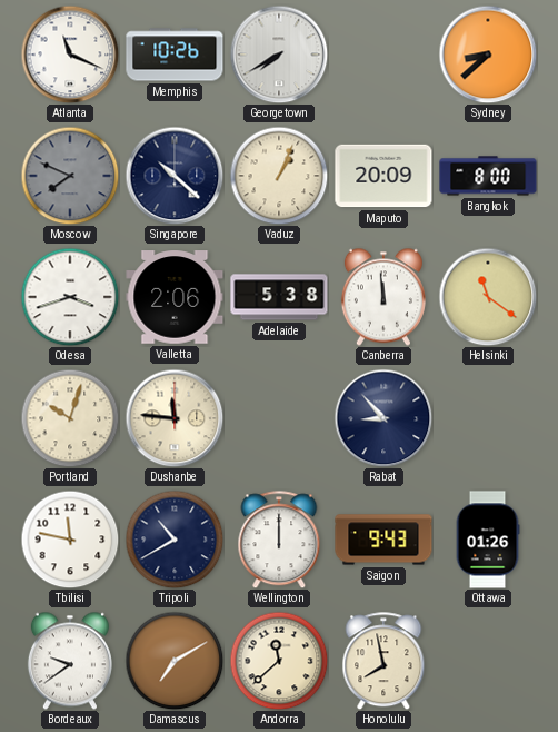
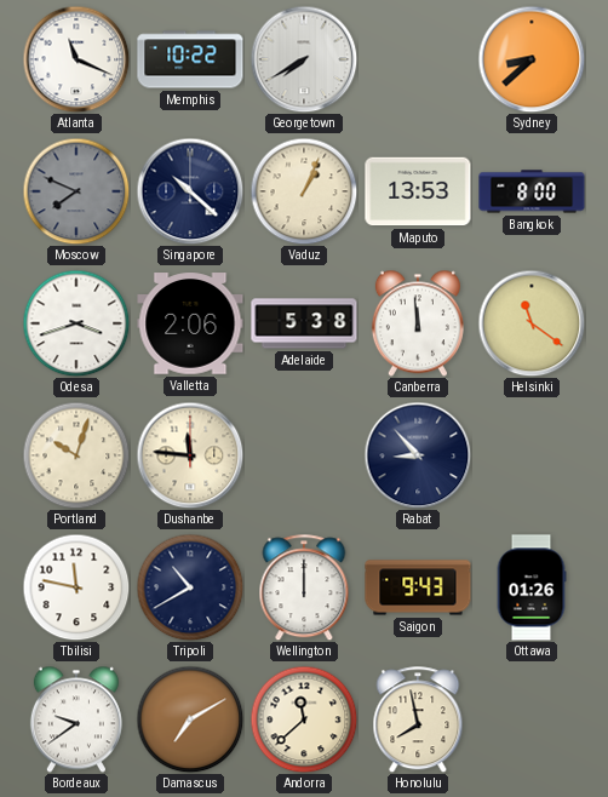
Memphis: 10:26 -> 10:22 (190, 59)
Maputo: 20:09 -> 13:53 (418, 191)
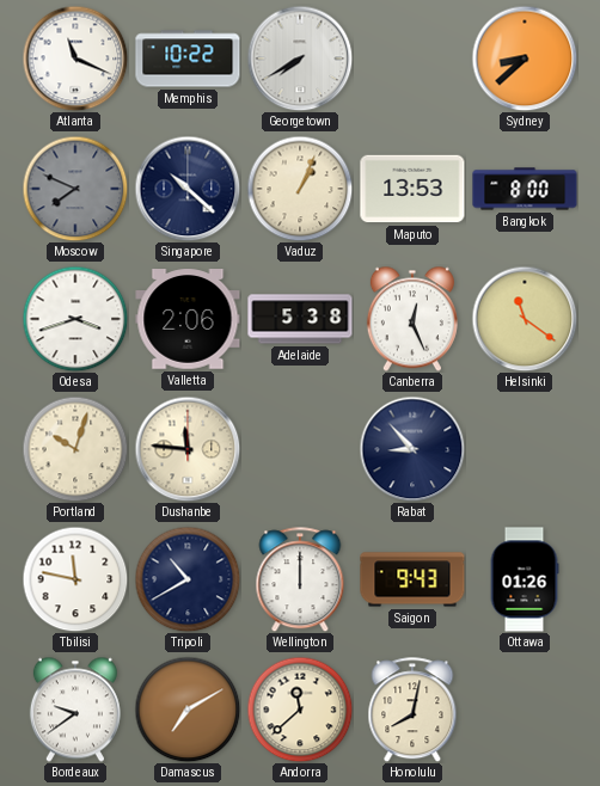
Canberra: 11:59 -> 12:26 (412, 319)
Honolulu: 7:58 -> 8:02 (412, 710)
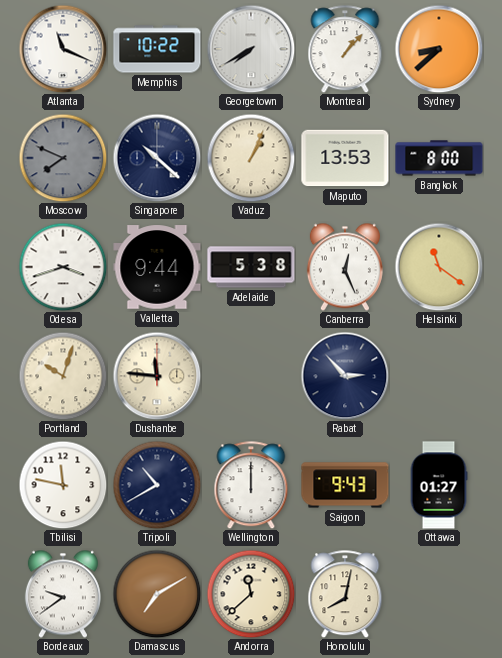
Montreal: none -> 1:07 (345, 49)
Valletta: 2:06 -> 9:44 (157, 267)
Rabat: 8:53 -> 2:53 (345, 376)
Ottawa: 01:26 -> 01:27 (439, 485)
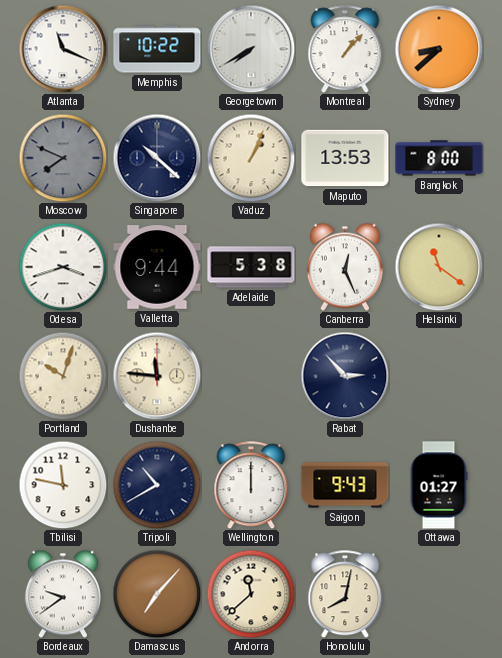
Damascus: 7:10 -> 7:07 (157, 594)
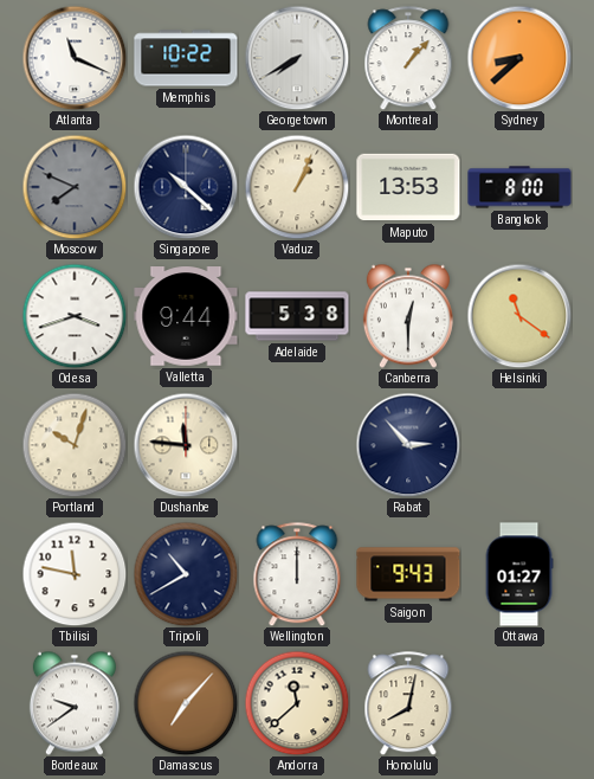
Canberra: 12:26 -> 12:30 (408, 316)
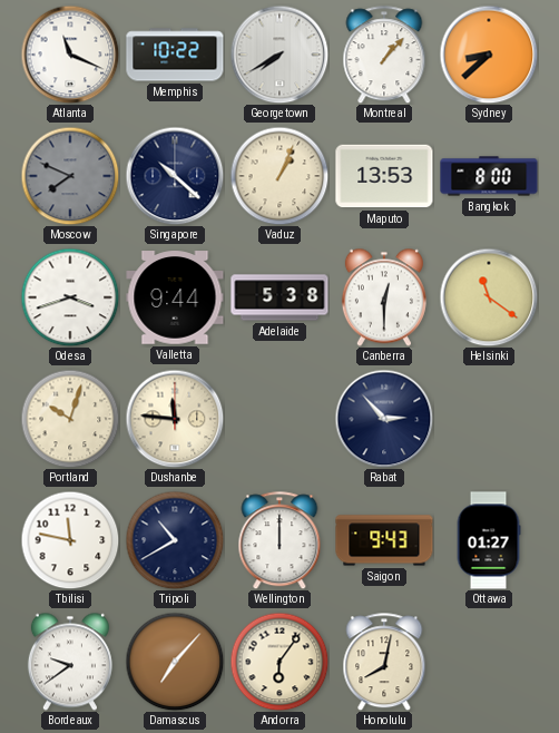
Andorra: 11:38 -> 6:06 (279, 662)
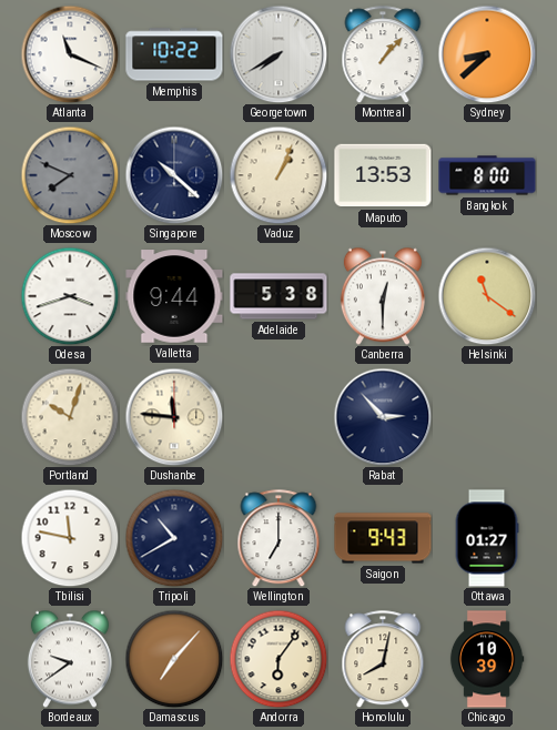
Wellington: 12:00 -> 7:00 (278, 538)
Chicago: none -> 10:39 (487, 659)
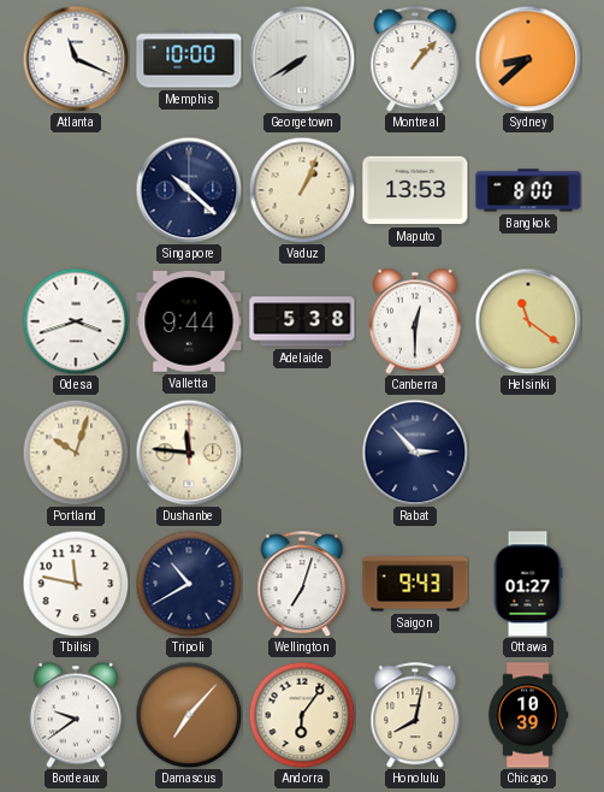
Memphis: 10:22 -> 10:00 (189, 59)
Moscow: 7:49 -> none (70, 175)
Wellington: 7:00 -> 7:03 (302, 584)
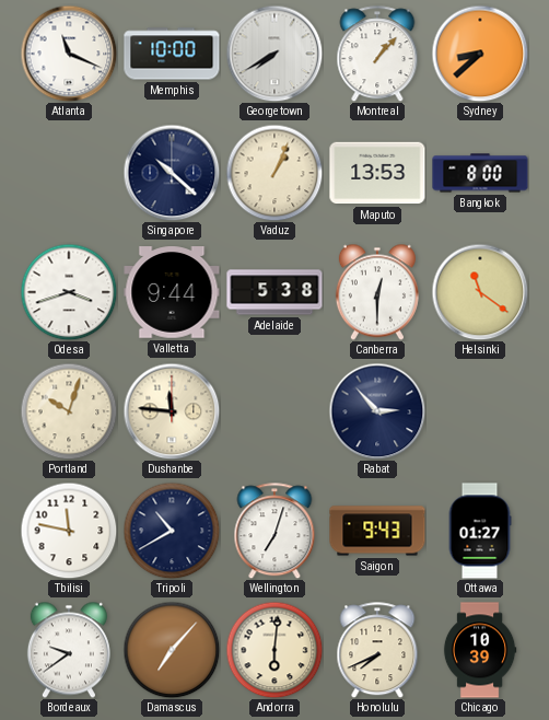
Andorra: 6:06 -> 6:01 (274, 650)
Honolulu: 8:02 -> 7:41 (377, 650)
